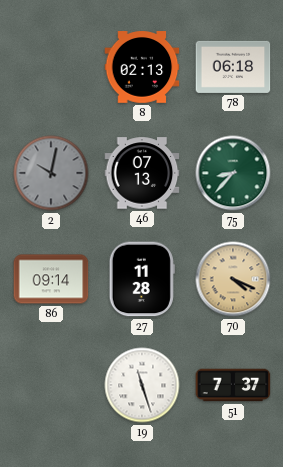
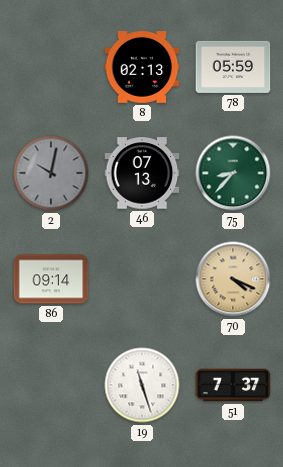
78: 06:18 -> 05:59 (233, 67)
27: 11:28 -> none (142, 279)
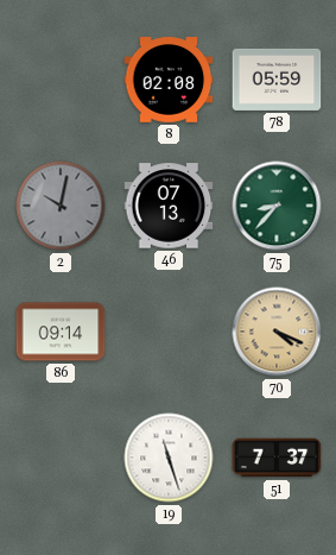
8: 02:13 -> 02:08 (169, 80)
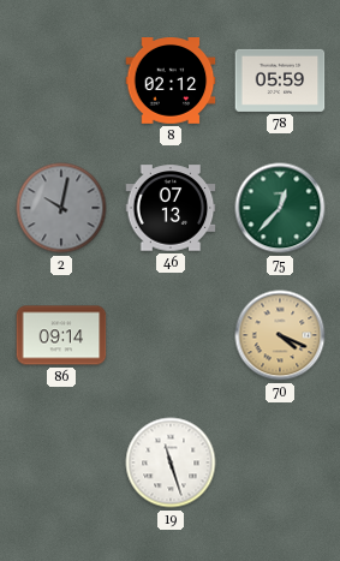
8: 02:08 -> 02:12 (171, 80)
75: 8:37 -> 12:37 (280, 208)
51: 7:37 -> none (277, 458)
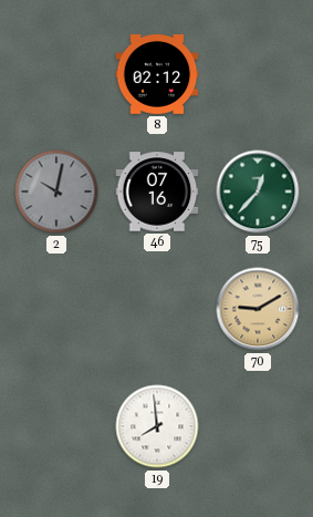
78: 05:59 -> none (280, 80)
46: 07:13 -> 07:16 (157, 192)
86: 09:14 -> none (61, 335)
70: 4:19 -> 9:10 (258, 309)
19: 11:27 -> 7:59 (157, 426)
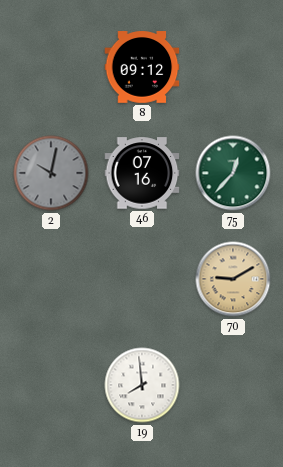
8: 02:12 -> 09:12 (142, 67)
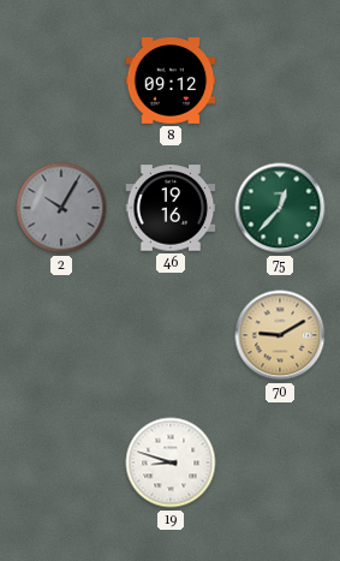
2: 10:02 -> 10:05 (61, 208)
46: 07:16 -> 19:16 (171, 208)
19: 7:59 -> 8:48 (171, 462)
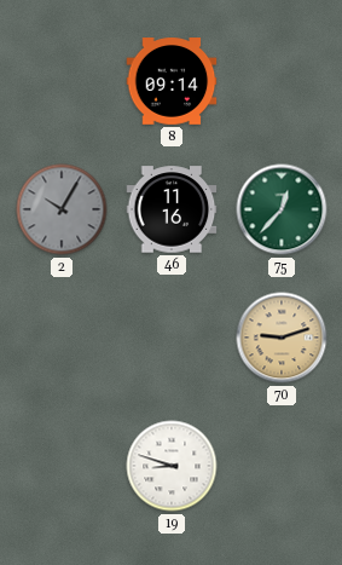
8: 09:12 -> 09:14 (172, 81)
46: 19:16 -> 11:16 (172, 209)
70: 9:10 -> 9:12 (282, 338)
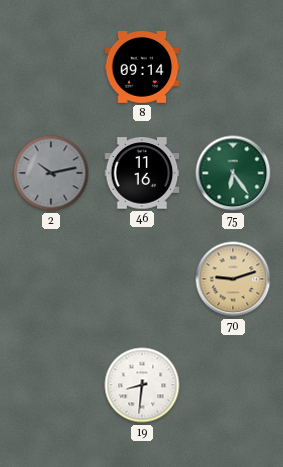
2: 10:05 -> 10:13 (51, 173)
75: 12:37 -> 6:24 (233, 173)
19: 8:48 -> 8:31 (142, 385)
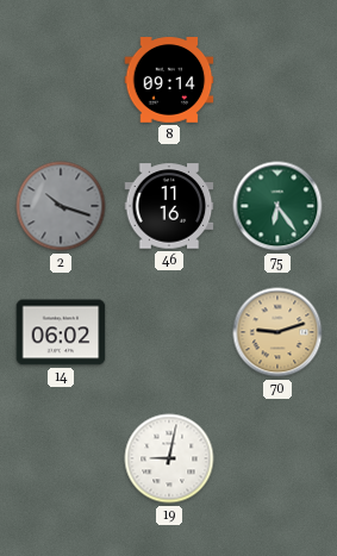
2: 10:13 -> 10:18 (61, 206)
14: none -> 06:02 (61, 332)
19: 8:31 -> 9:02 (169, 458)
